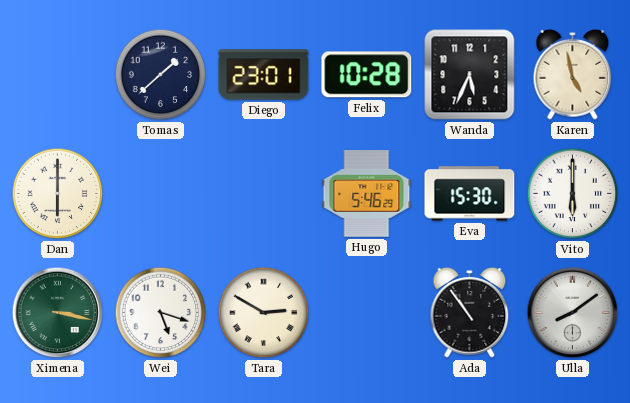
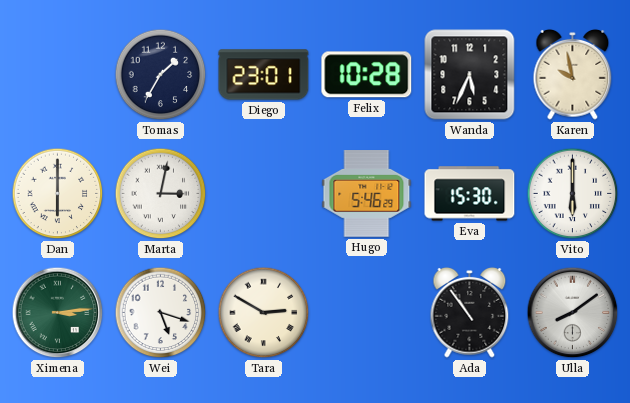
Tomas: 1:38 -> 1:35 (161, 75)
Karen: 4:58 -> 9:58 (573, 74)
Marta: none -> 3:02 (161, 194)
Ximena: 3:17 -> 3:14 (58, 313)
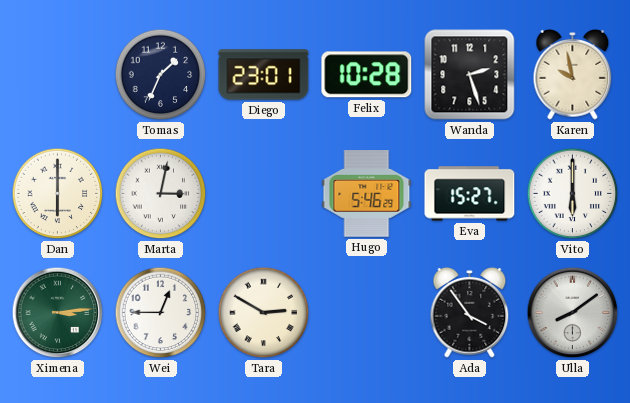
Tomas: 1:35 -> 1:34 (161, 75)
Wanda: 5:34 -> 2:27 (470, 75)
Eva: 15:30 -> 15:27 (470, 194)
Wei: 5:18 -> 12:45 (161, 313)
Ada: 10:54 -> 3:54 (470, 312)
